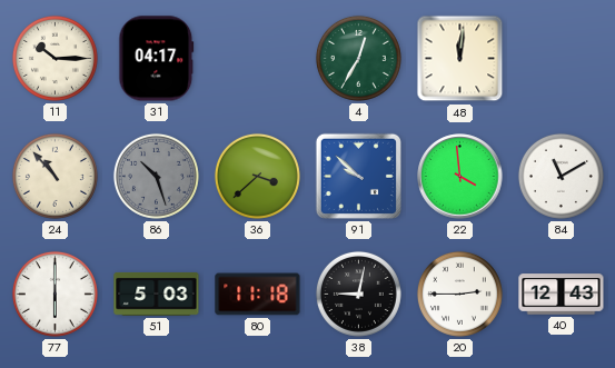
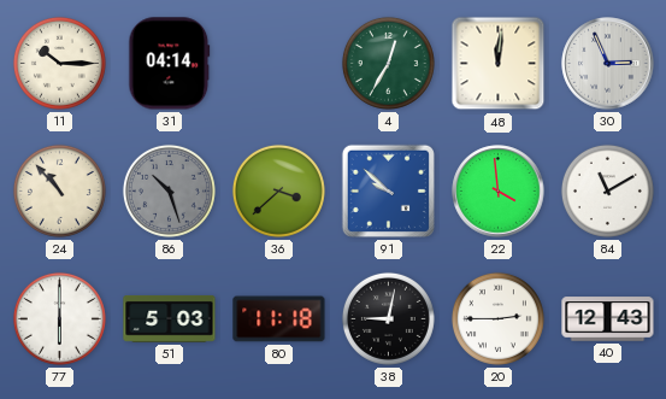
31: 04:17 -> 04:14 (170, 64)
30: none -> 2:56 (608, 64)
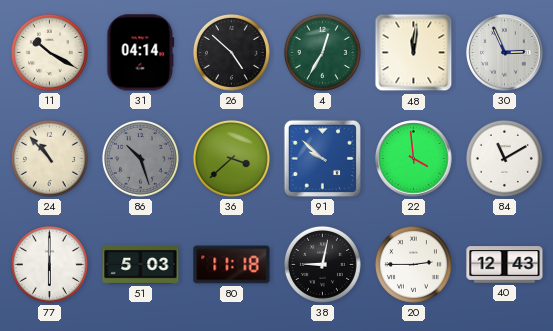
11: 10:15 -> 10:20 (49, 52)
26: none -> 4:52 (231, 52)
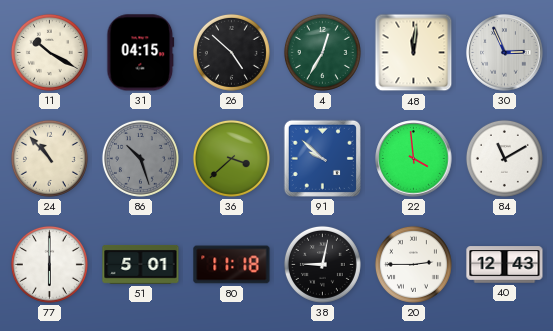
31: 04:14 -> 04:15 (141, 53)
51: 5:03 -> 5:01 (141, 264)
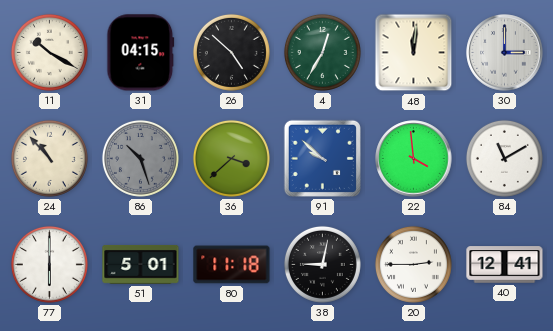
30: 2:56 -> 3:00 (505, 53)
40: 12:43 -> 12:41 (505, 265)
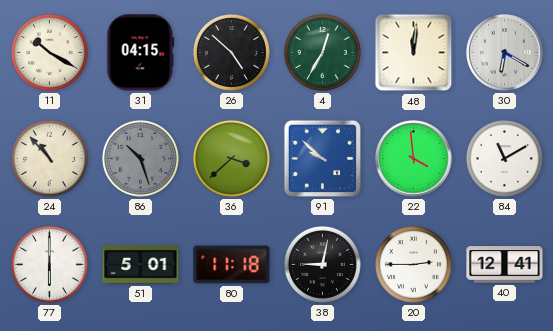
30: 3:00 -> 6:20 (505, 53)
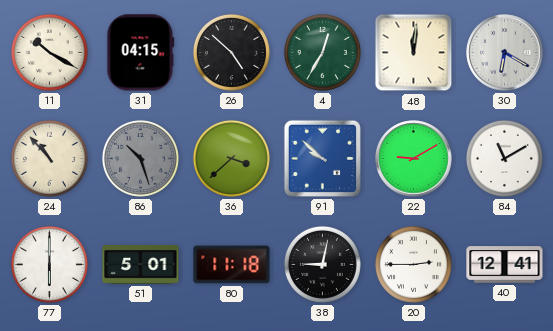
22: 3:59 -> 9:10 (414, 159)
